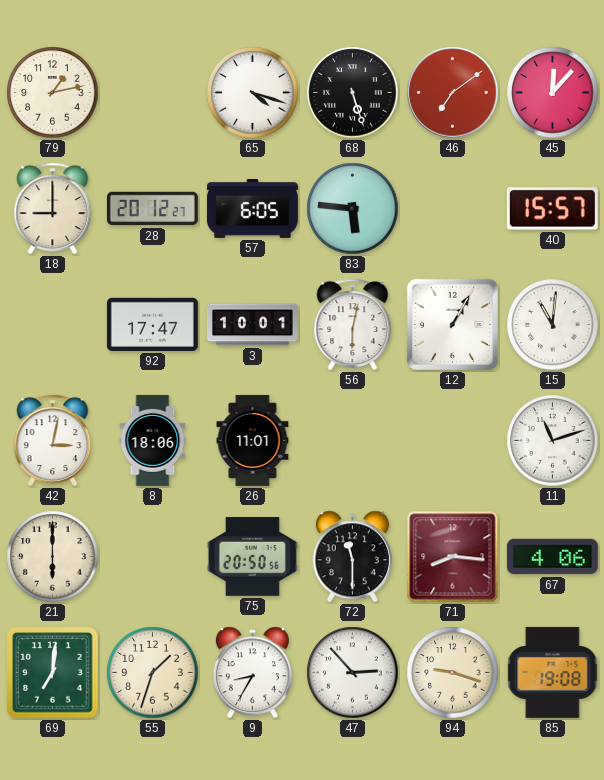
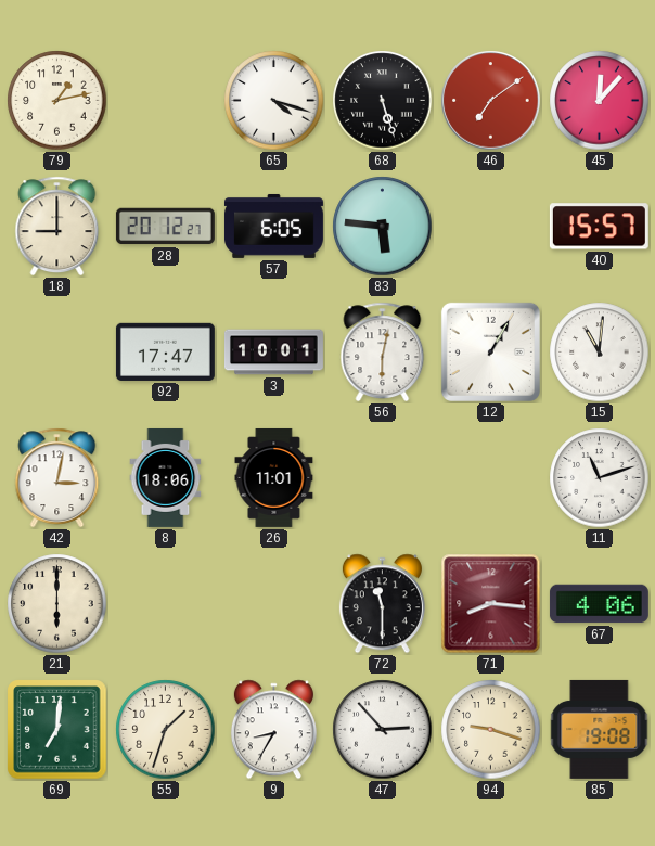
75: 20:50 -> none (252, 557)
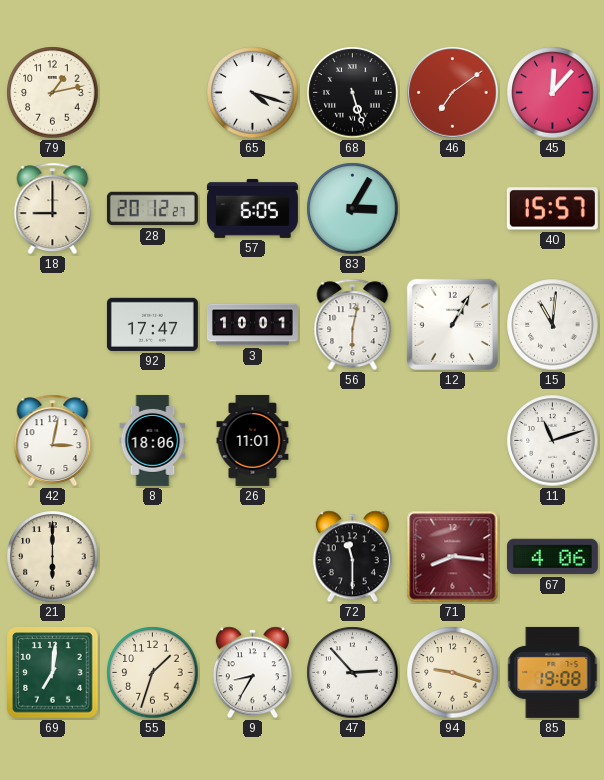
83: 5:46 -> 3:05 (353, 209)
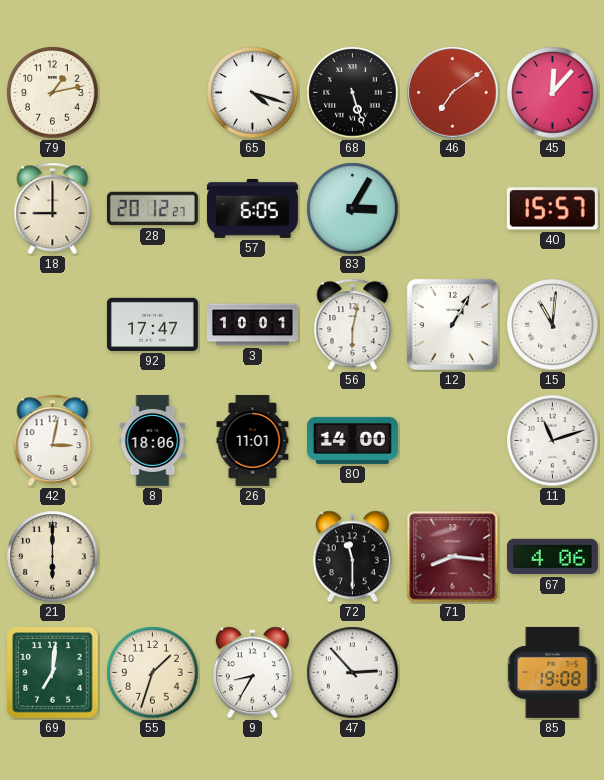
80: none -> 14:00 (352, 440)
94: 9:18 -> none (453, 673)
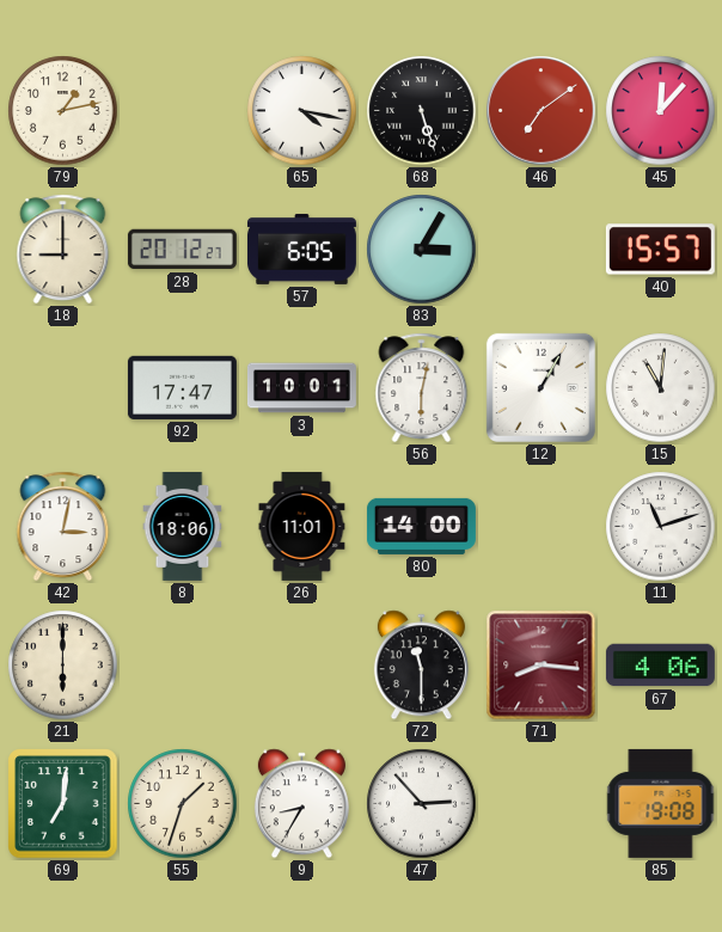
65: 4:18 -> 4:17 (302, 111)
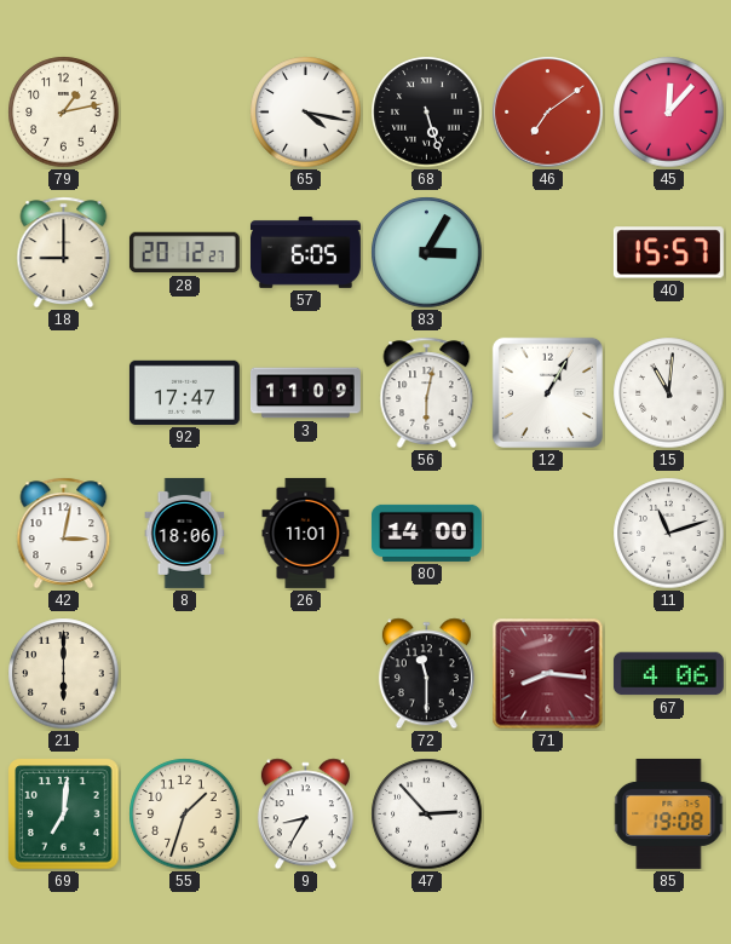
3: 10:01 -> 11:09 (305, 393)
